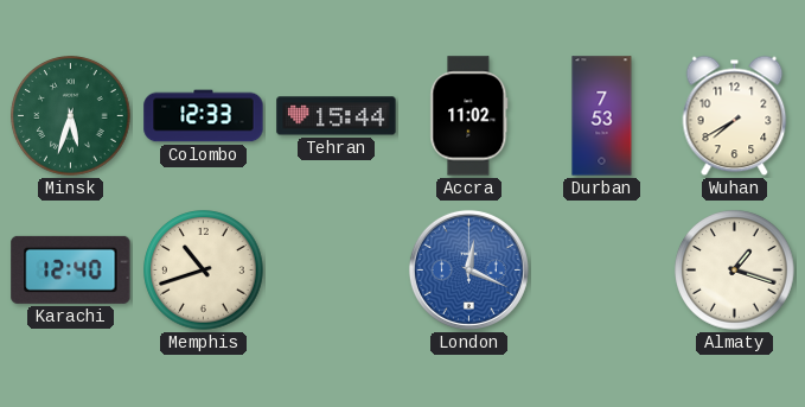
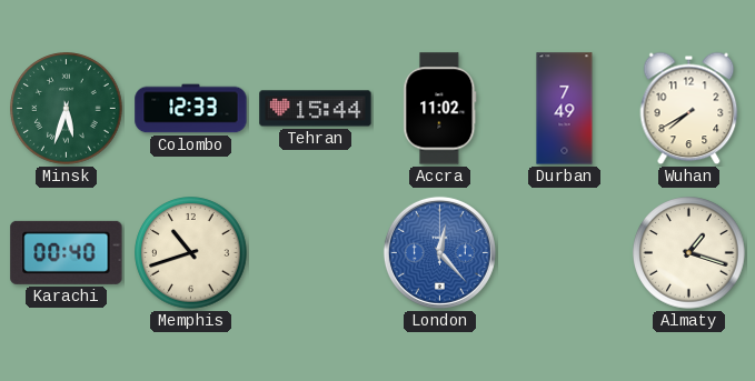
Durban: 7:53 -> 7:49 (565, 109)
Karachi: 12:40 -> 00:40 (67, 252)
London: 12:19 -> 12:23 (439, 252)
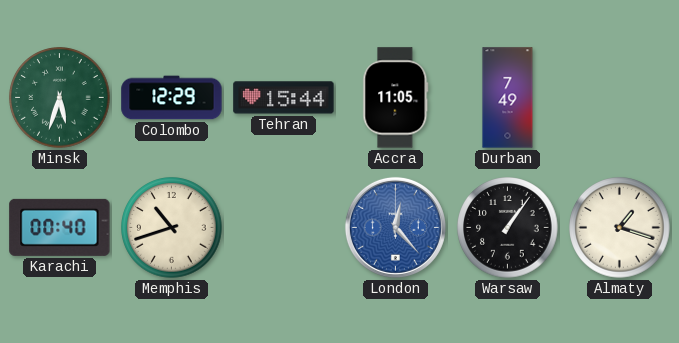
Colombo: 12:33 -> 12:29 (172, 98)
Accra: 11:02 -> 11:05 (396, 98)
Wuhan: 7:40 -> none (689, 109)
Warsaw: none -> 1:06 (508, 228)
